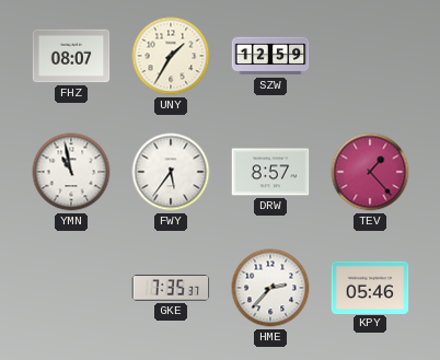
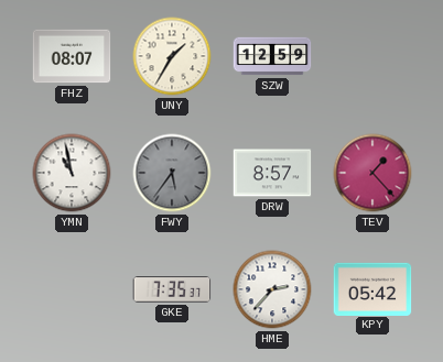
FWY dial: white -> grey (172, 173)
KPY: 05:46 -> 05:42 (372, 288)
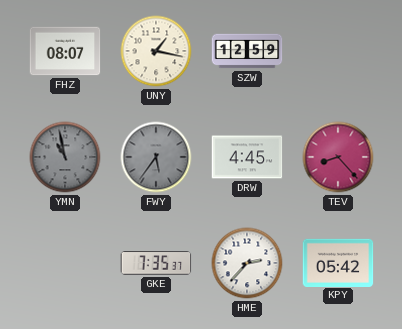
UNY: 1:35 -> 1:17 (156, 51)
YMN dial: white -> grey (65, 157)
DRW: 8:57 -> 4:45 (247, 157)
TEV: 1:23 -> 8:23 (338, 157)
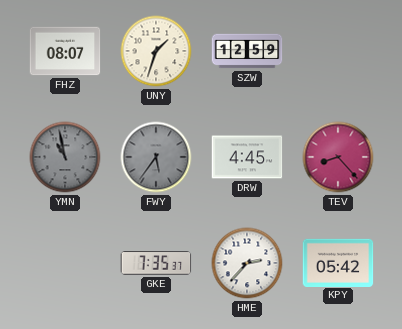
UNY: 1:17 -> 1:33 (156, 51)
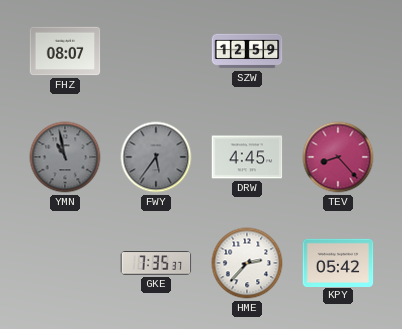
UNY: 1:33 -> none (156, 51)
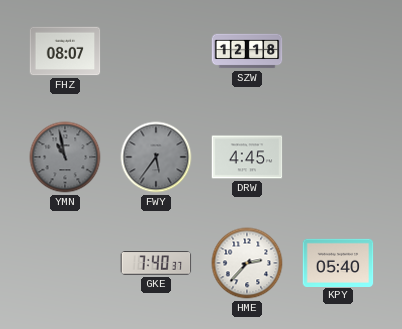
SZW: 12:59 -> 12:18 (247, 51)
TEV: 8:23 -> none (338, 157)
GKE: 7:35 -> 7:40 (156, 263)
KPY: 05:42 -> 05:40 (338, 262)
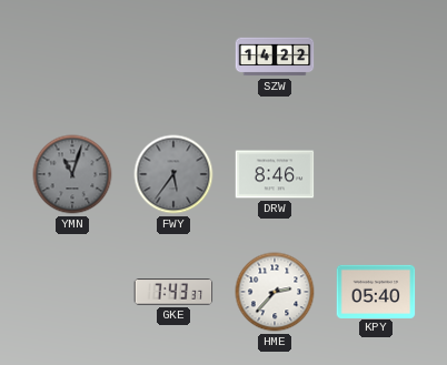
FHZ: 08:07 -> none (65, 51)
SZW: 12:18 -> 14:22 (275, 57)
YMN: 10:58 -> 11:03 (72, 174)
DRW: 4:45 -> 8:46 (275, 174)
GKE: 7:40 -> 7:43 (173, 292)
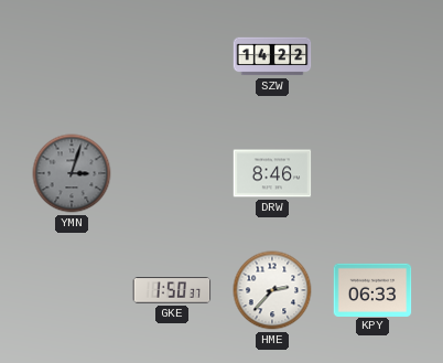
YMN: 11:03 -> 3:03 (72, 173)
FWY: 5:36 -> none (173, 174)
GKE: 7:43 -> 1:50 (172, 290)
KPY: 05:40 -> 06:33 (372, 289)
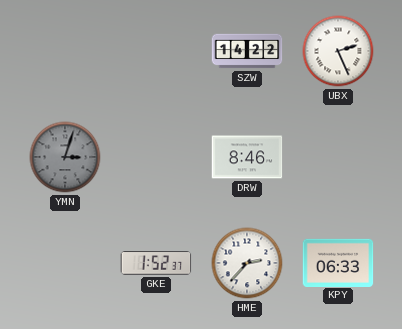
UBX: none -> 2:26 (338, 51)
GKE: 1:50 -> 1:52 (156, 263)
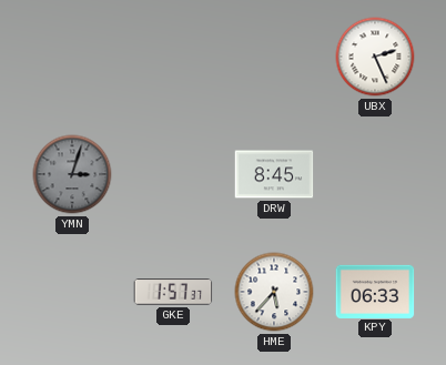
SZW: 14:22 -> none (247, 51)
DRW: 8:46 -> 8:45 (274, 174)
GKE: 1:52 -> 1:57 (173, 292)
HME: 2:37 -> 5:37 (274, 292)
